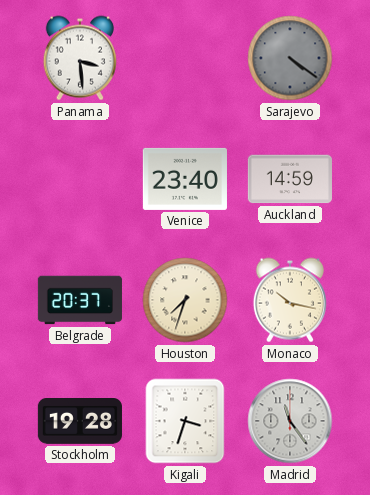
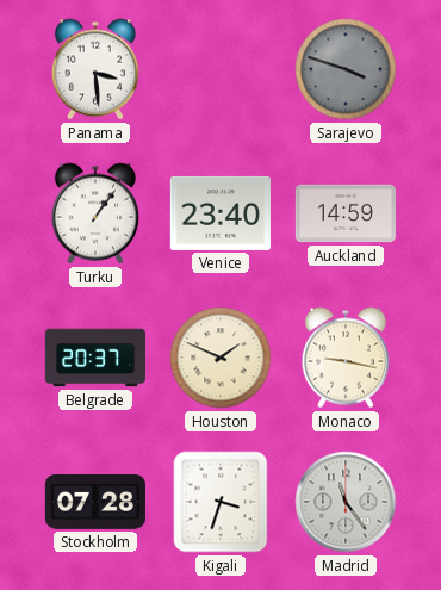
Sarajevo: 4:21 -> 3:48 (346, 69)
Turku: none -> 1:06 (95, 213)
Houston: 7:33 -> 1:49 (220, 358)
Monaco: 10:17 -> 9:17 (346, 358)
Stockholm: 19:28 -> 07:28 (95, 503)
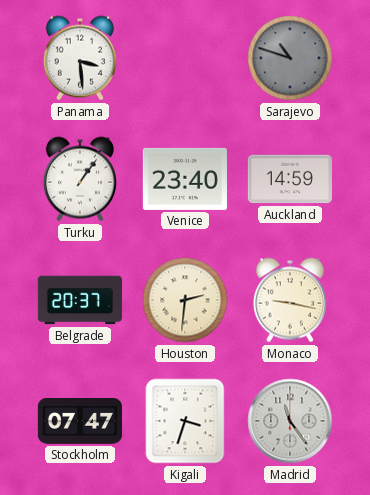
Sarajevo: 3:48 -> 10:48 (290, 58)
Houston: 1:49 -> 2:31 (185, 300)
Stockholm: 07:28 -> 07:47 (80, 422)
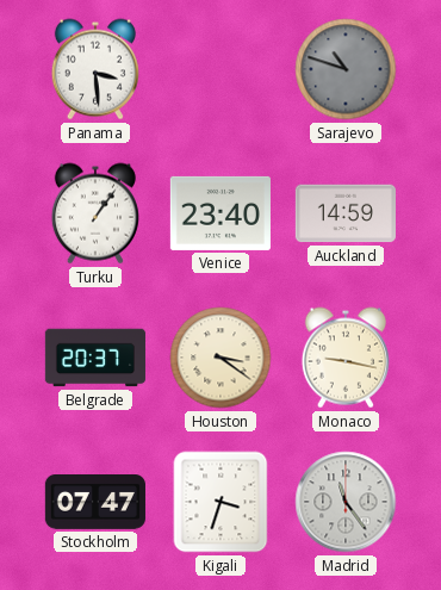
Houston: 2:31 -> 3:21 (220, 358)
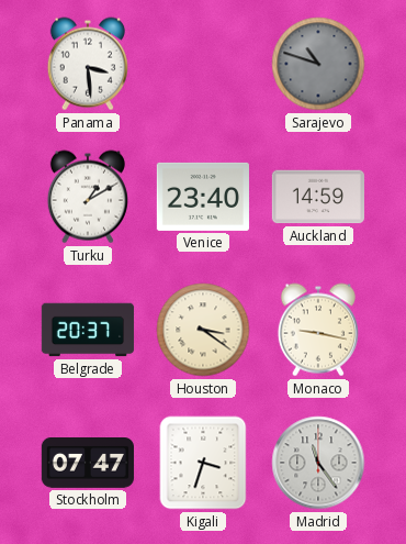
Turku: 1:06 -> 1:10 (88, 197)
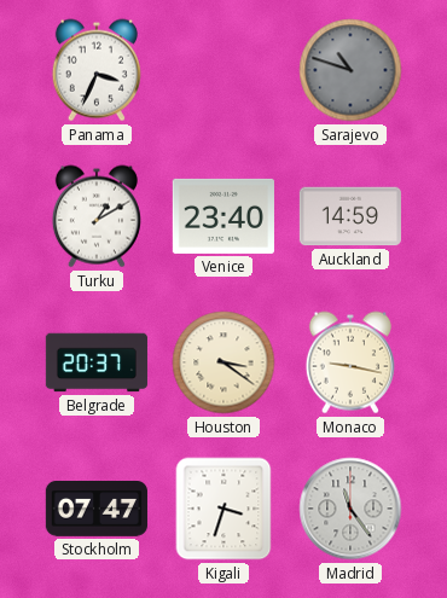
Panama: 3:29 -> 3:34 (97, 70)
